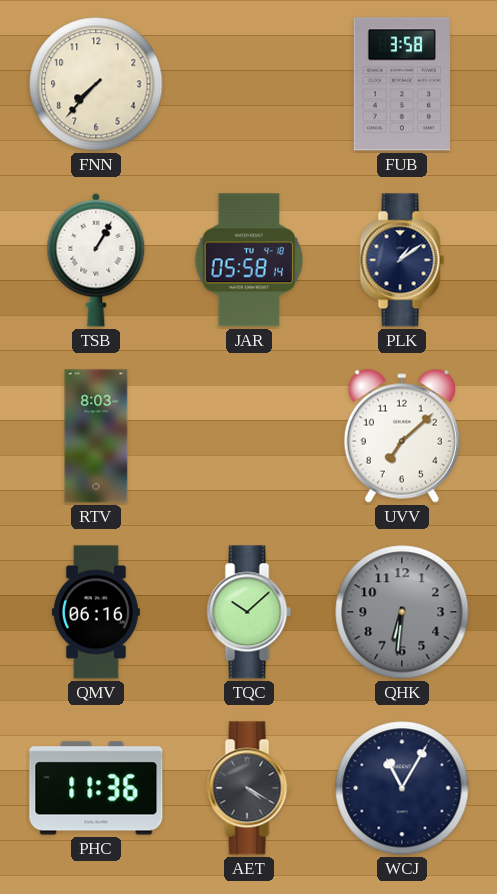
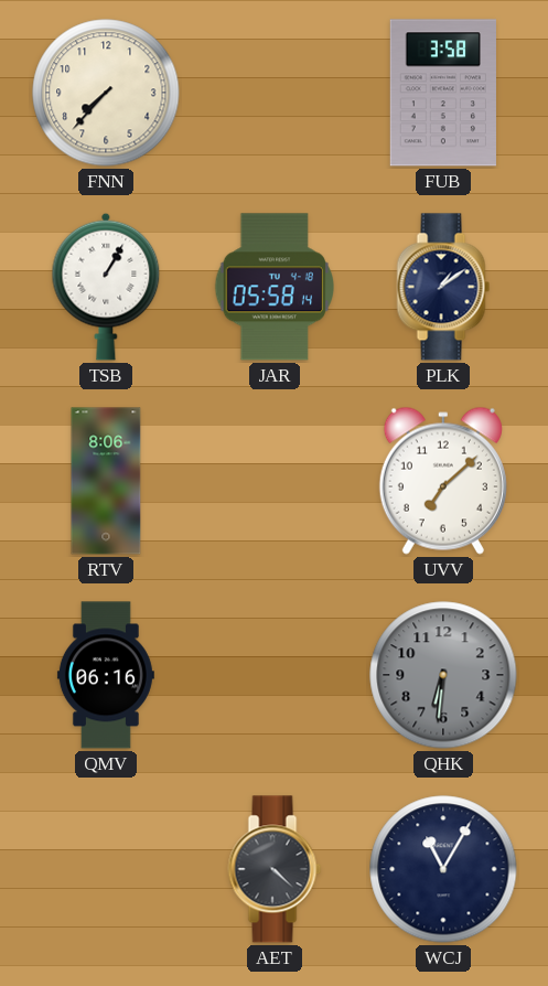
RTV: 8:03 -> 8:06 (106, 481)
TQC: 10:08 -> none (249, 612)
PHC: 11:36 -> none (96, 788)
AET: 4:20 -> 4:22 (275, 869)
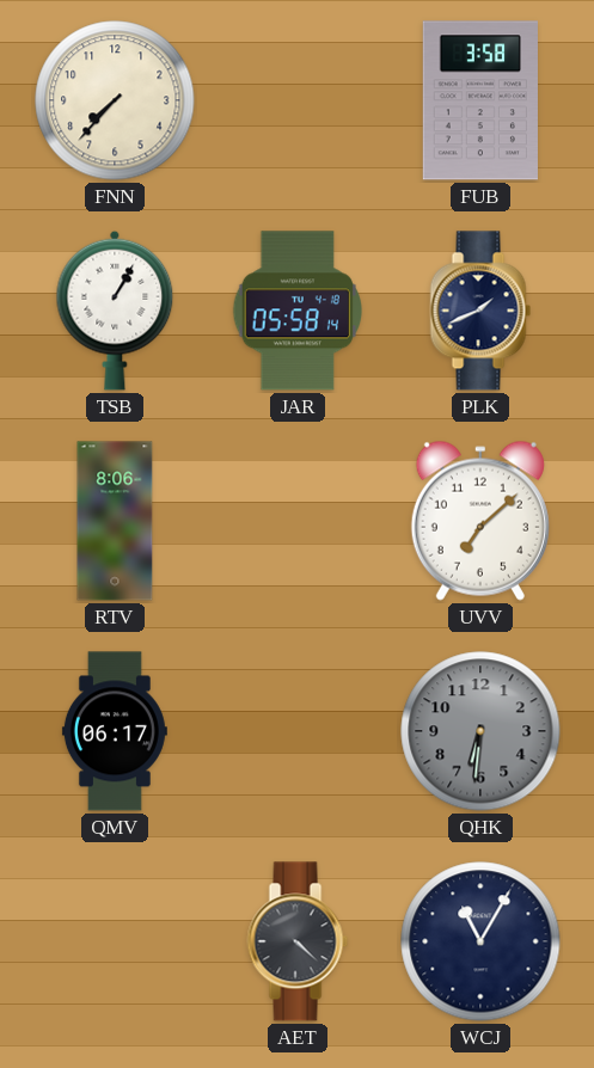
PLK: 1:09 -> 1:41 (480, 311)
QMV: 06:16 -> 06:17 (115, 731)
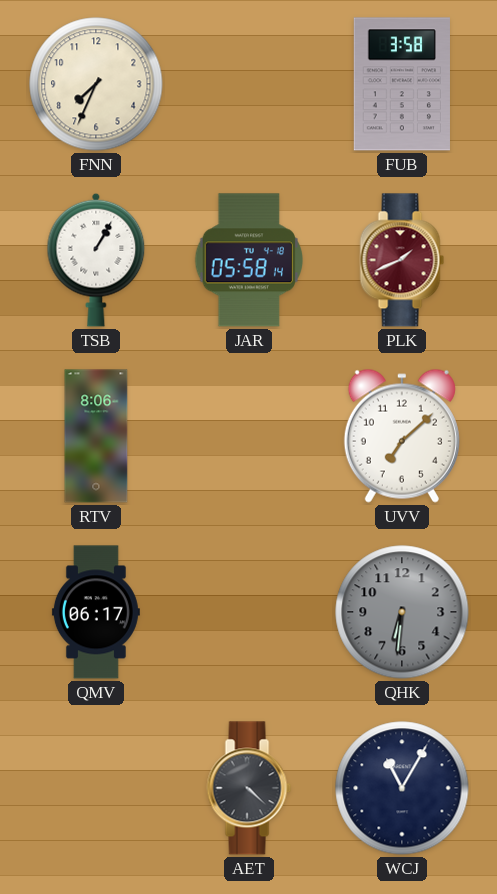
FNN: 7:37 -> 7:34 (96, 84)
PLK dial: navy -> burgundy (402, 260)
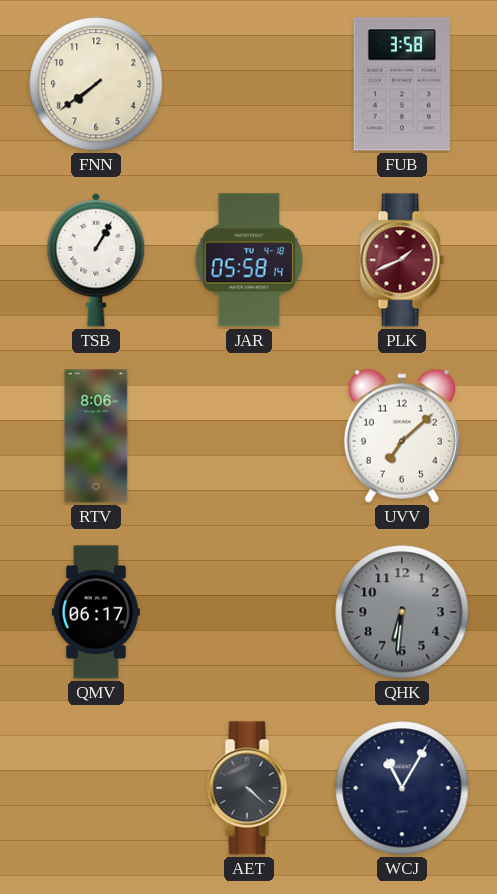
FNN: 7:34 -> 7:39 (96, 84)
